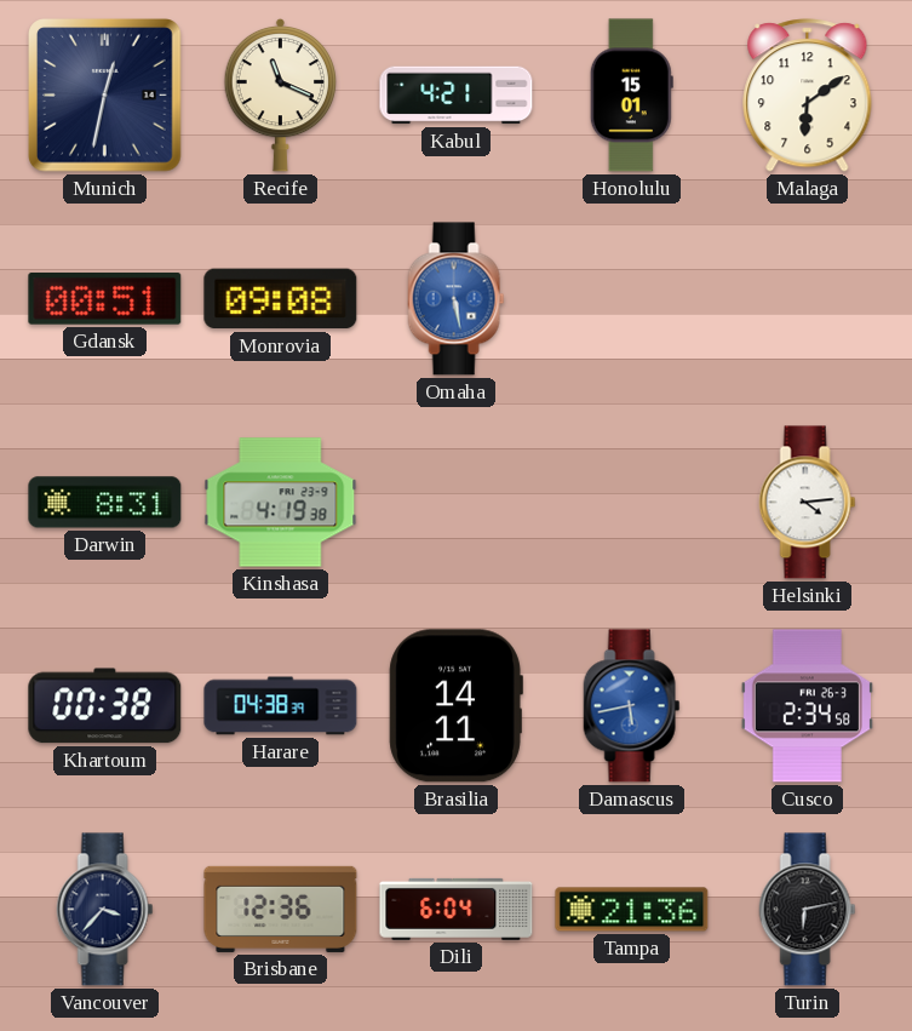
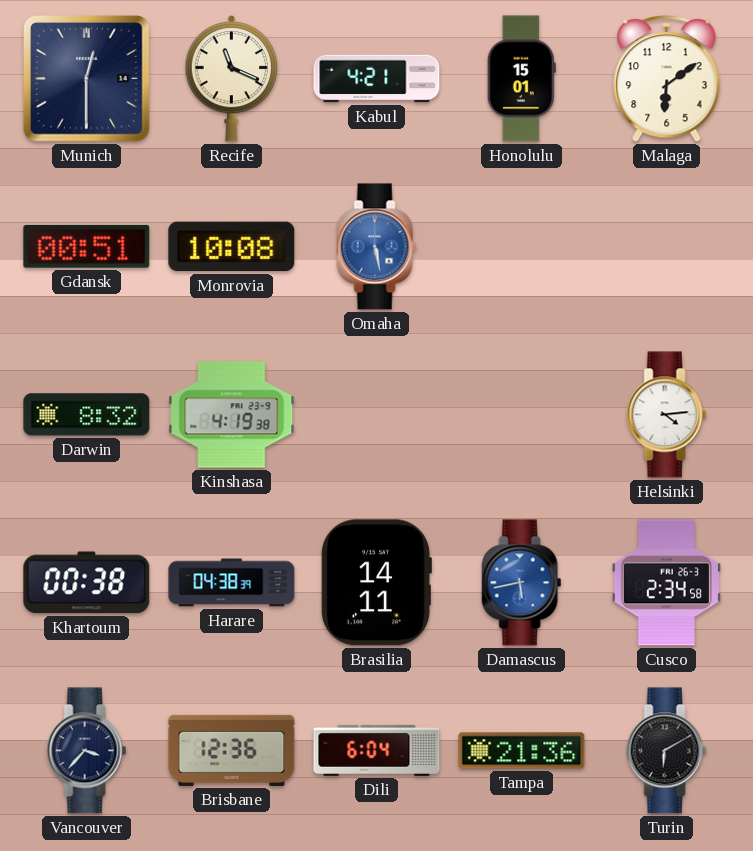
Munich: 12:32 -> 12:30 (87, 79)
Monrovia: 09:08 -> 10:08 (232, 247)
Darwin: 8:31 -> 8:32 (87, 415)
Turin: 6:13 -> 6:10 (667, 751)
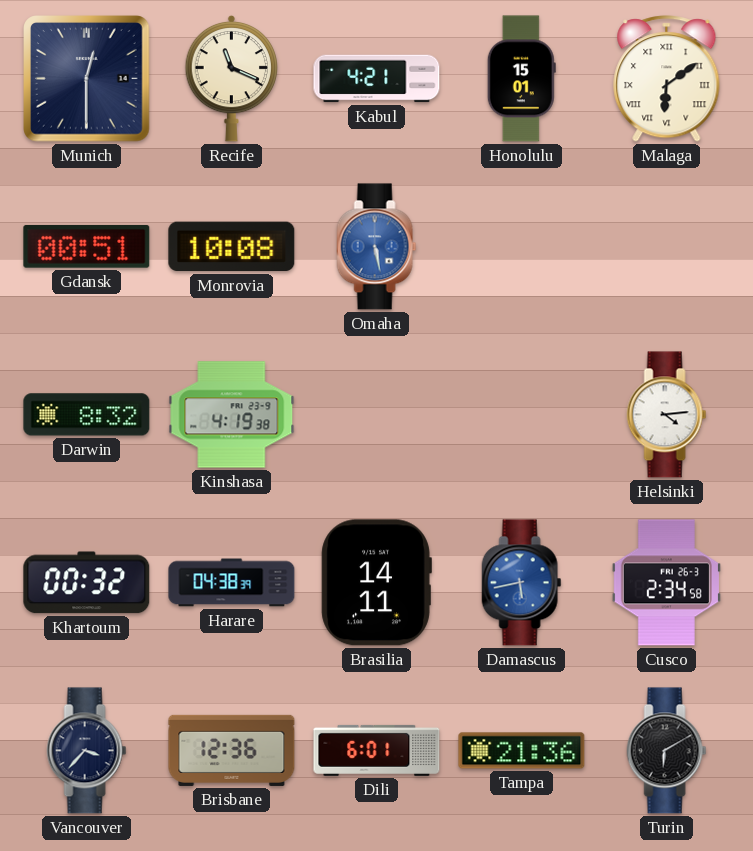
Malaga numerals: Arabic -> Roman (667, 79)
Khartoum: 00:38 -> 00:32 (87, 583)
Dili: 6:04 -> 6:01 (377, 750)
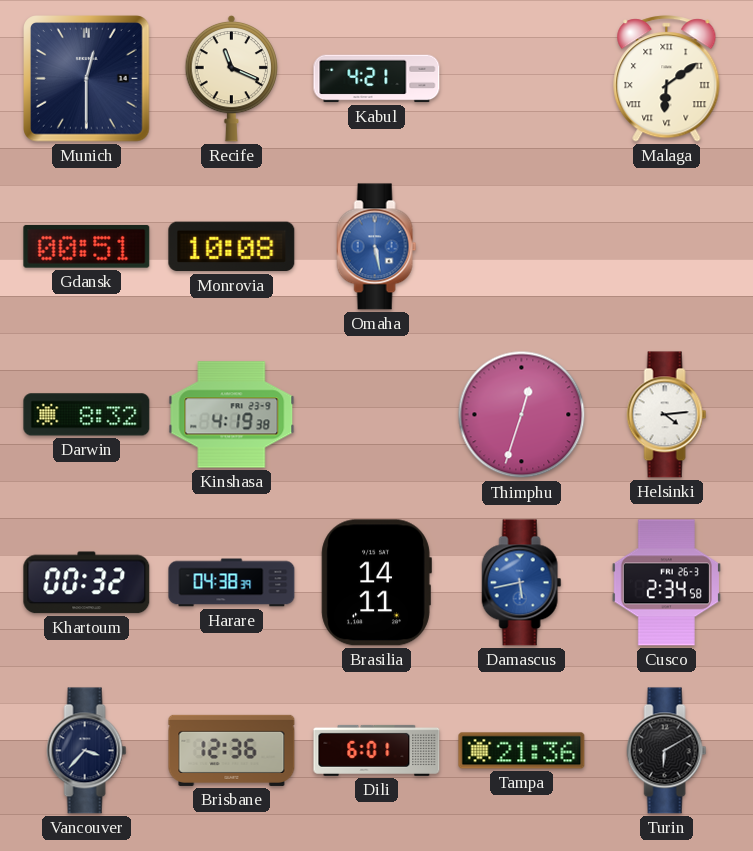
Honolulu: 15:01 -> none (521, 79)
Thimphu: none -> 12:33 (522, 415)
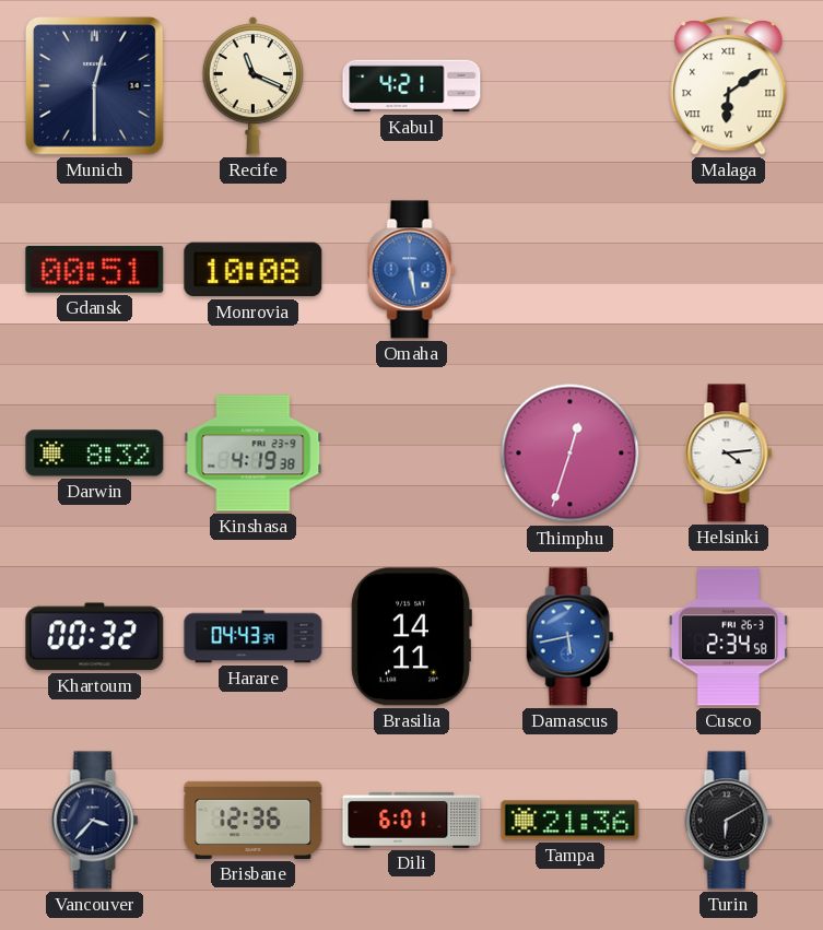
Harare: 04:38 -> 04:43 (254, 637)
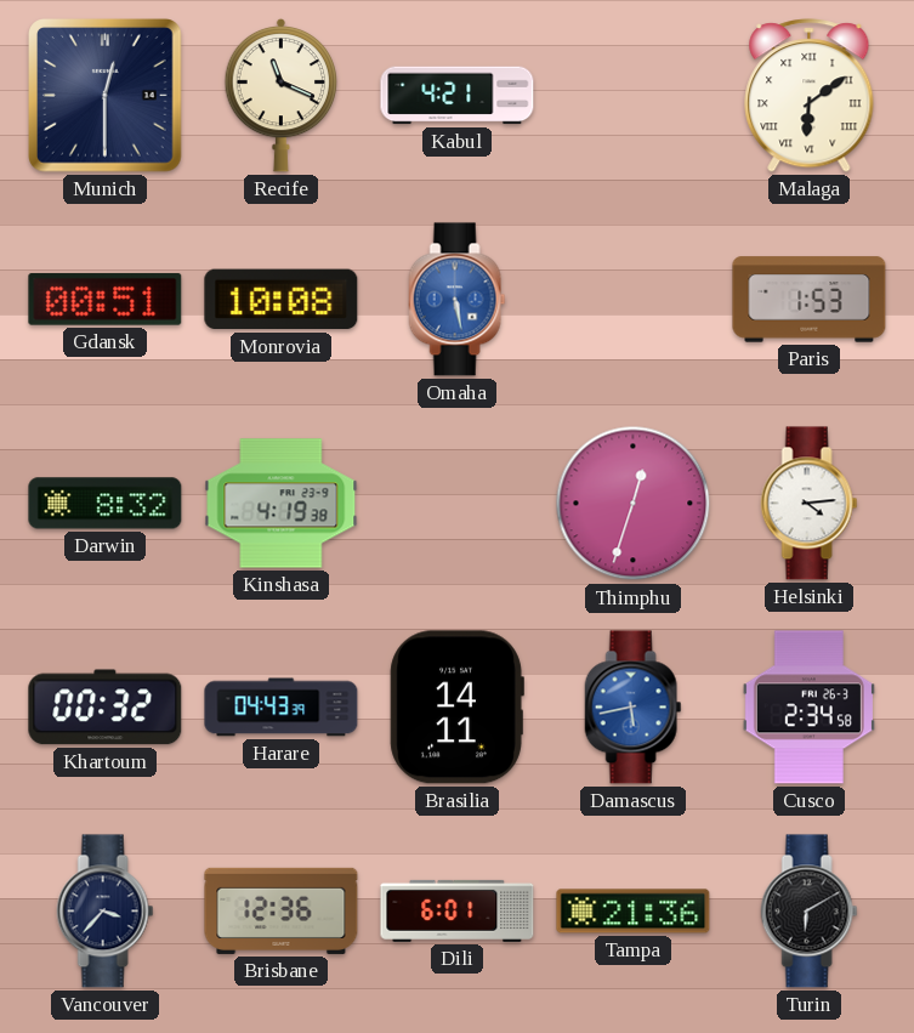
Paris: none -> 1:53 (810, 300)
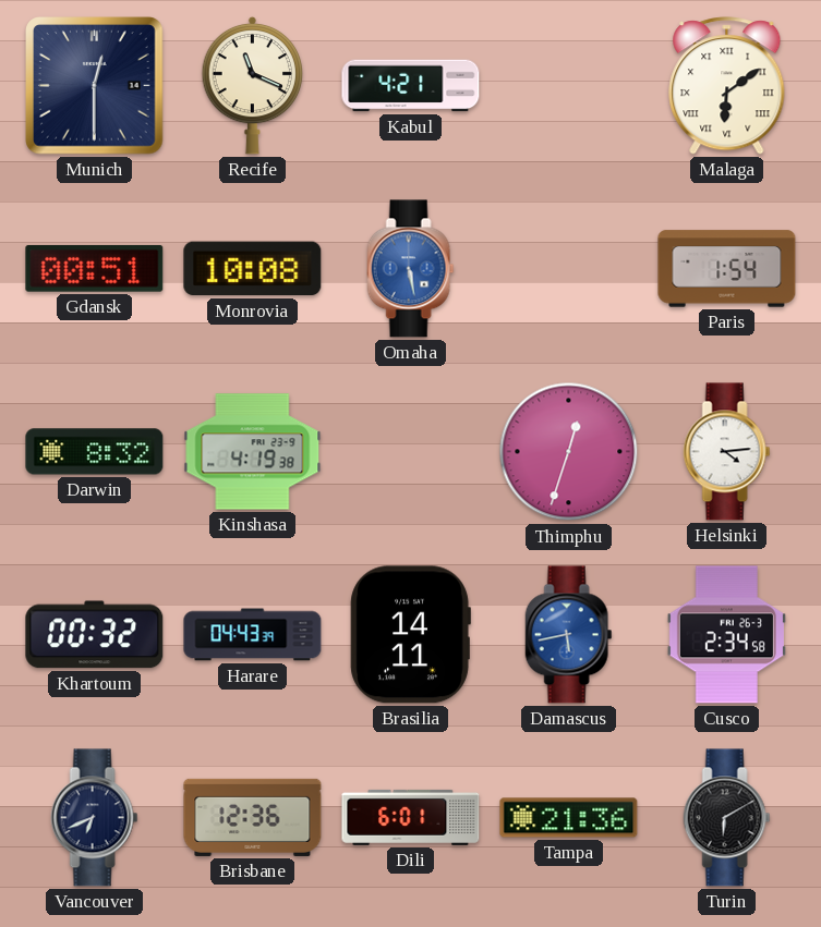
Paris: 1:53 -> 1:54 (727, 269)
Vancouver: 3:37 -> 6:41 (95, 818)
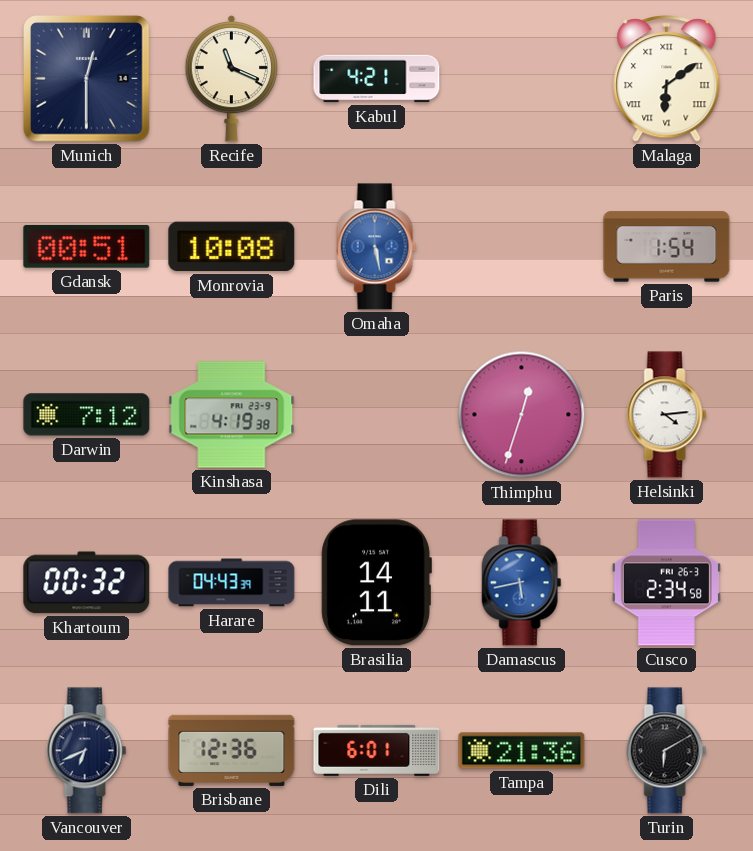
Darwin: 8:32 -> 7:12 (87, 415)
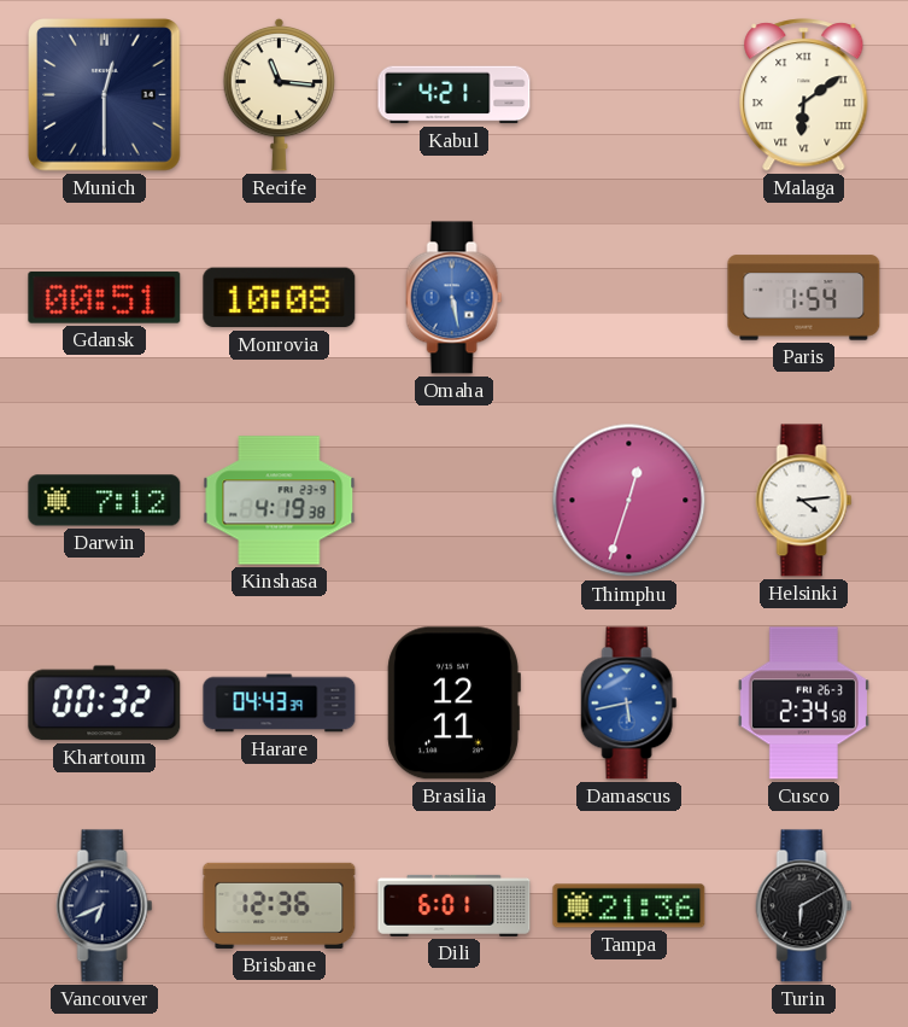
Recife: 11:19 -> 11:16 (280, 94)
Brasilia: 14:11 -> 12:11 (453, 704)
